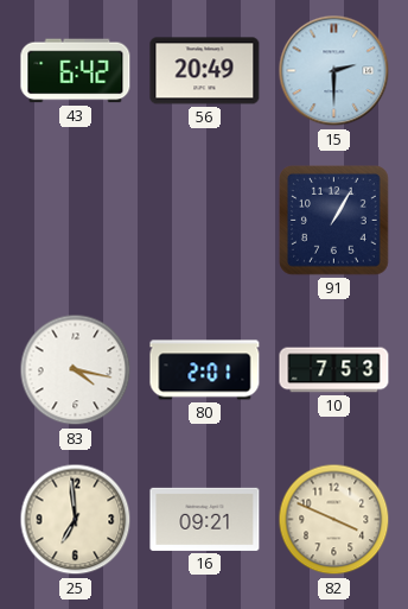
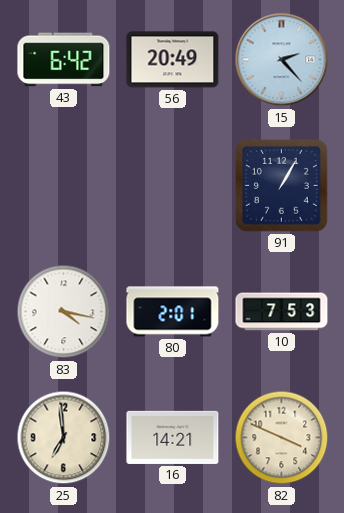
15: 2:30 -> 2:23 (282, 60)
16: 09:21 -> 14:21 (173, 437)
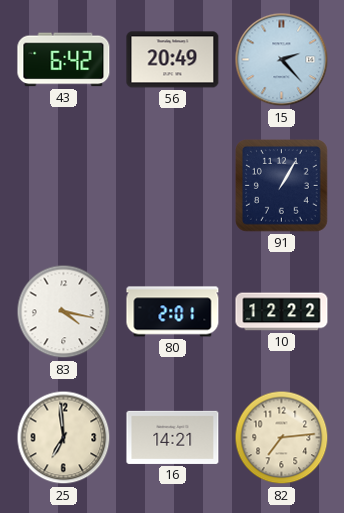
10: 7:53 -> 12:22 (282, 312)
82: 3:49 -> 7:14 (282, 438)
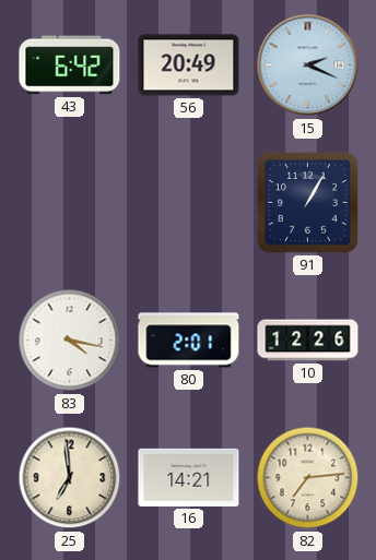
15: 2:23 -> 2:19 (308, 65)
10: 12:22 -> 12:26 (308, 341)
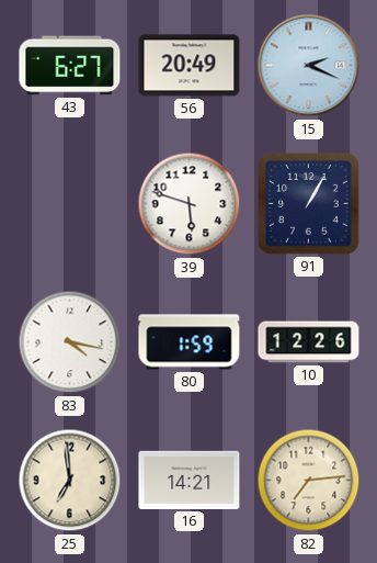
43: 6:42 -> 6:27 (70, 66)
39: none -> 5:48 (190, 204)
80: 2:01 -> 1:59 (190, 342)
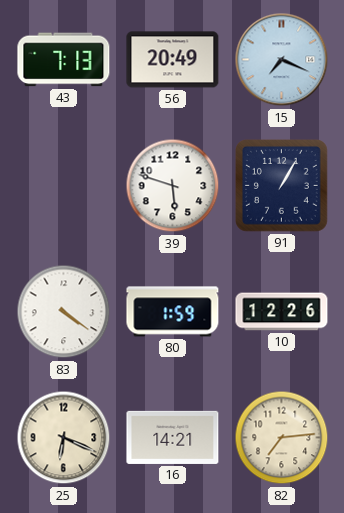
43: 6:27 -> 7:13 (64, 60)
15: 2:19 -> 7:19 (282, 60)
83: 4:17 -> 4:21 (64, 312)
25: 6:59 -> 6:19 (64, 438)
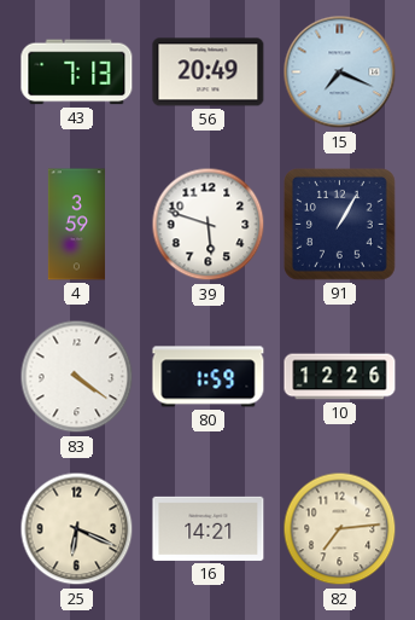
4: none -> 3:59 (76, 225)
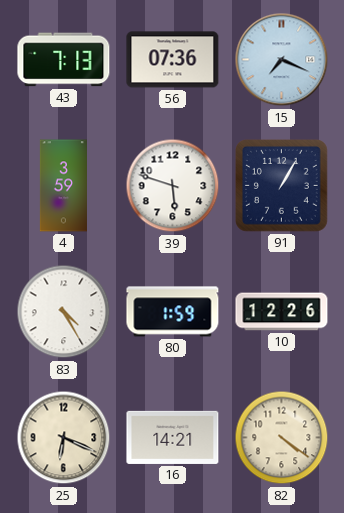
56: 20:49 -> 07:36 (173, 60)
83: 4:21 -> 4:25 (64, 312)
82: 7:14 -> 4:21 (282, 438)
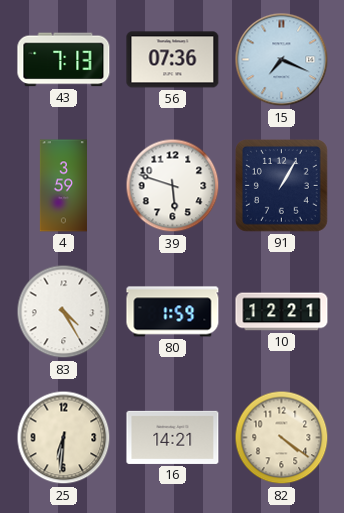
10: 12:26 -> 12:21 (282, 312)
25: 6:19 -> 6:31 (64, 438)
